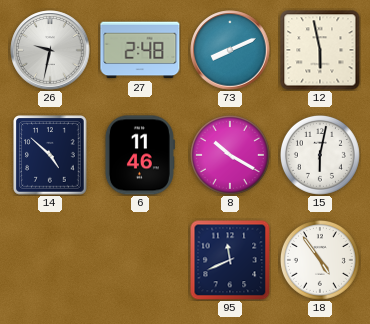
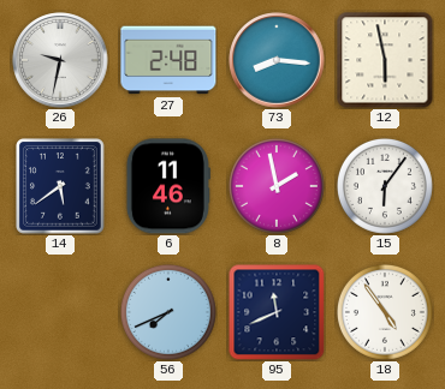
73: 8:11 -> 8:16 (277, 60)
14: 4:52 -> 5:39 (60, 186)
8: 10:20 -> 1:58 (277, 186)
15: 6:02 -> 6:06 (385, 186)
56: none -> 7:41 (168, 312)
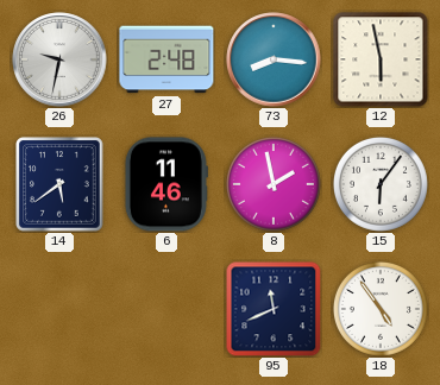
56: 7:41 -> none (168, 312)
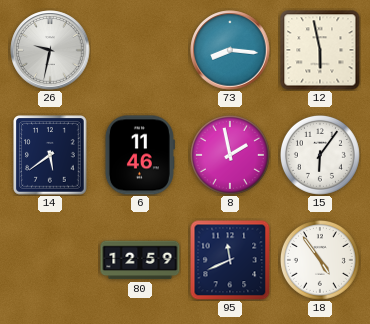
27: 2:48 -> none (166, 59)
80: none -> 12:59 (140, 260)
